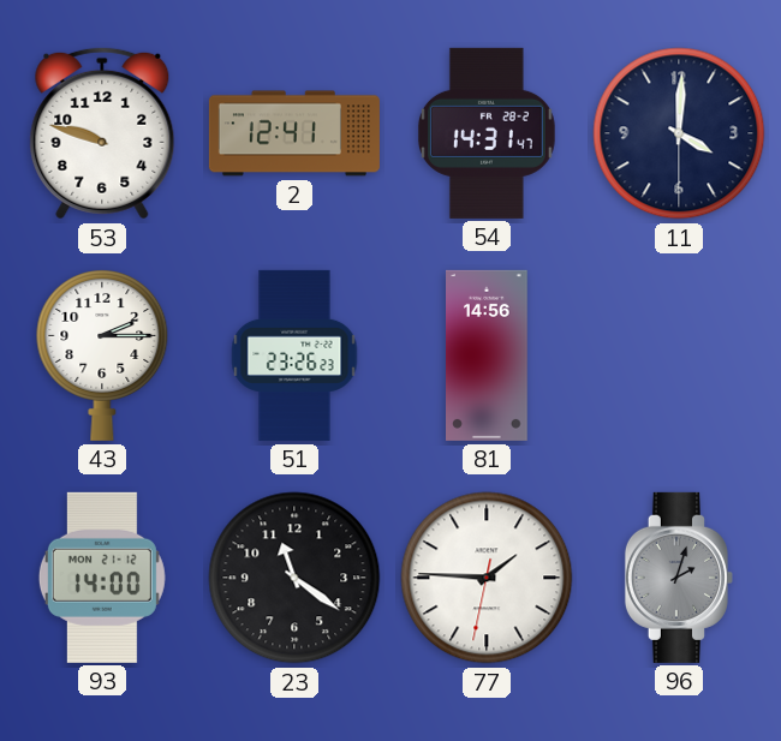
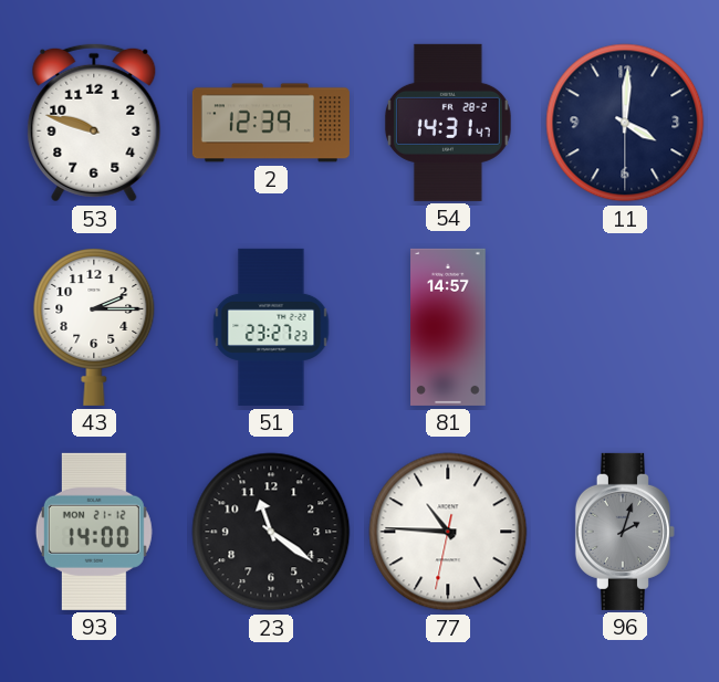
2: 12:41 -> 12:39 (271, 123)
51: 23:26 -> 23:27 (271, 327)
81: 14:56 -> 14:57 (449, 327)
77: 1:45 -> 10:45 (448, 532)
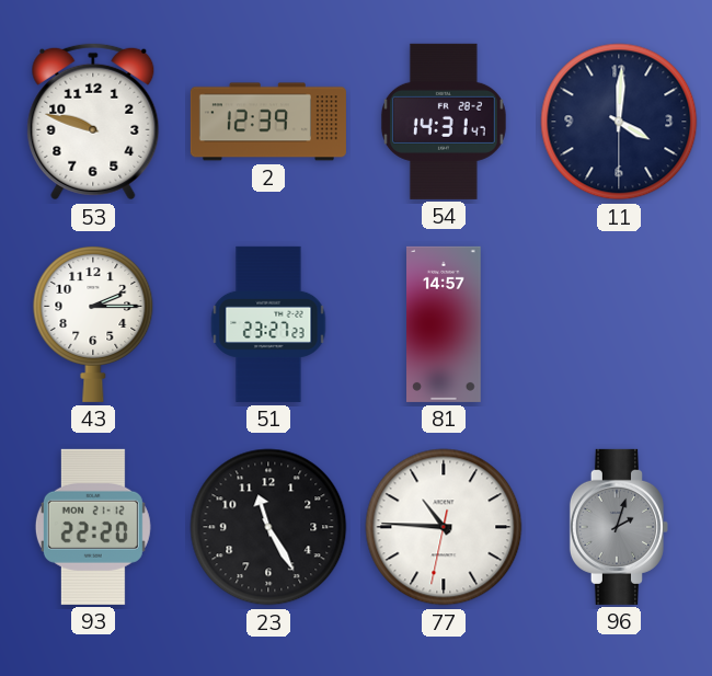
93: 14:00 -> 22:20 (93, 527)
23: 11:21 -> 11:25 (268, 527)
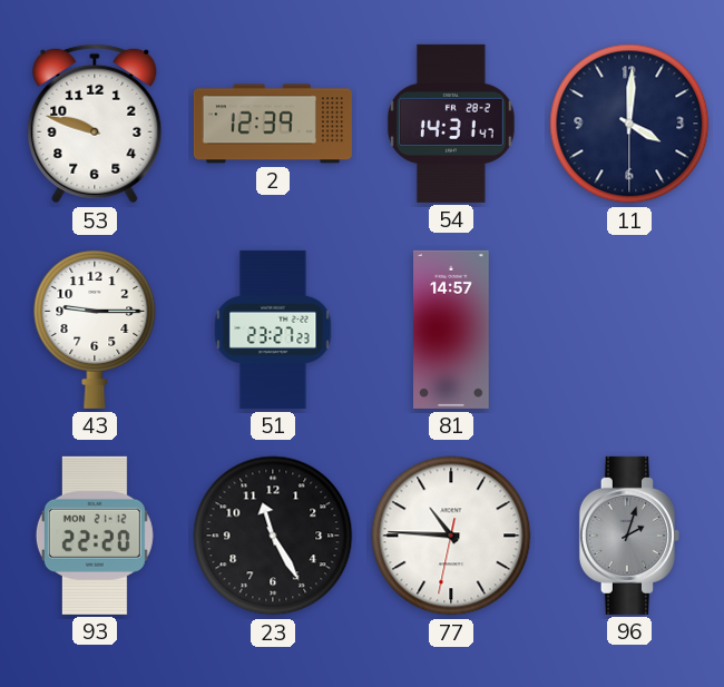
43: 2:15 -> 9:15 (95, 328)
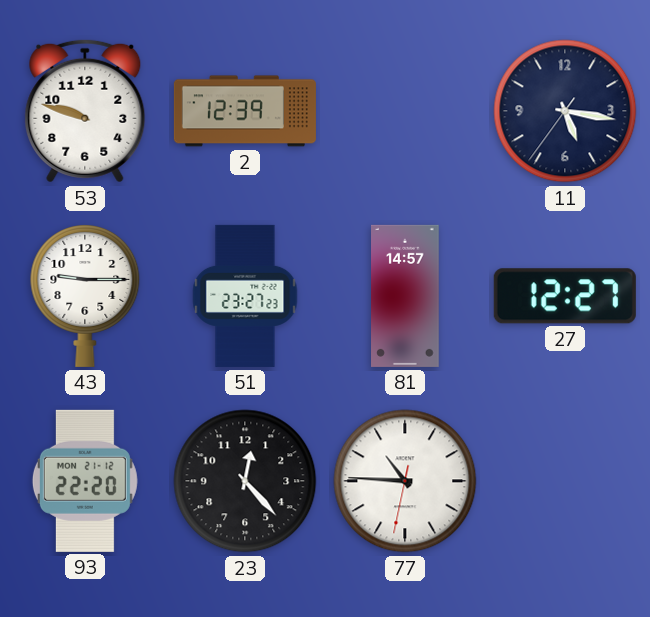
54: 14:31 -> none (451, 124)
11: 4:00 -> 5:16 (565, 111)
27: none -> 12:27 (565, 296)
23: 11:25 -> 12:23 (245, 481)
96: 2:03 -> none (629, 536)
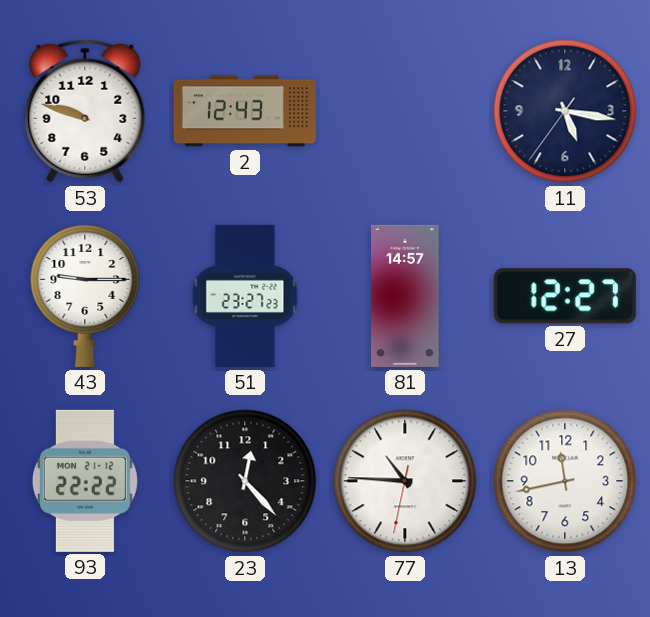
2: 12:39 -> 12:43 (245, 111)
93: 22:20 -> 22:22 (85, 481)
13: none -> 11:43 (565, 481)
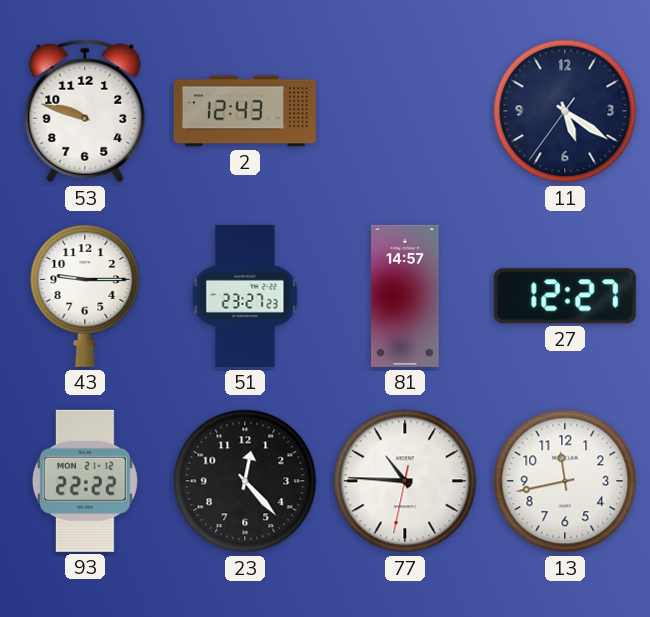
11: 5:16 -> 5:20 (565, 111)
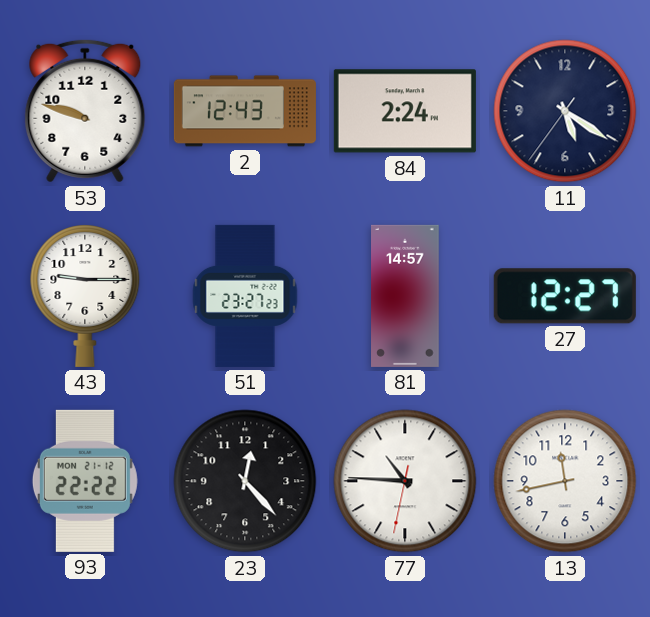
84: none -> 2:24 (405, 111)
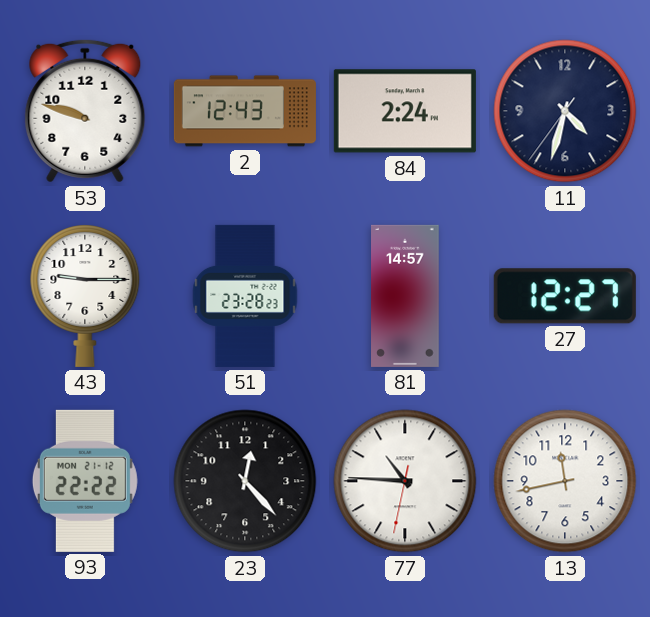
11: 5:20 -> 4:32 (565, 111)
51: 23:27 -> 23:28 (245, 296)
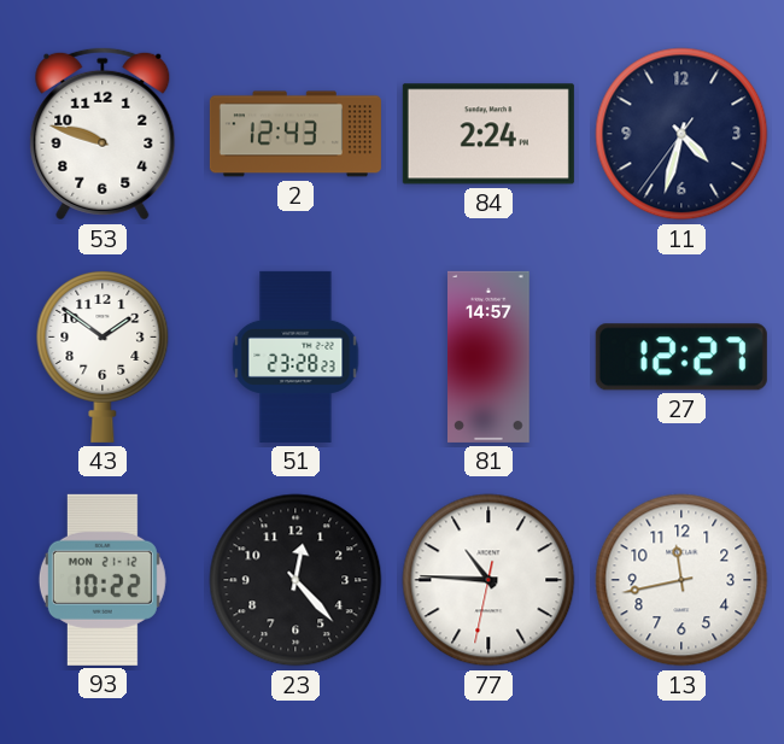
43: 9:15 -> 1:51 (103, 356)
93: 22:22 -> 10:22 (103, 580)
